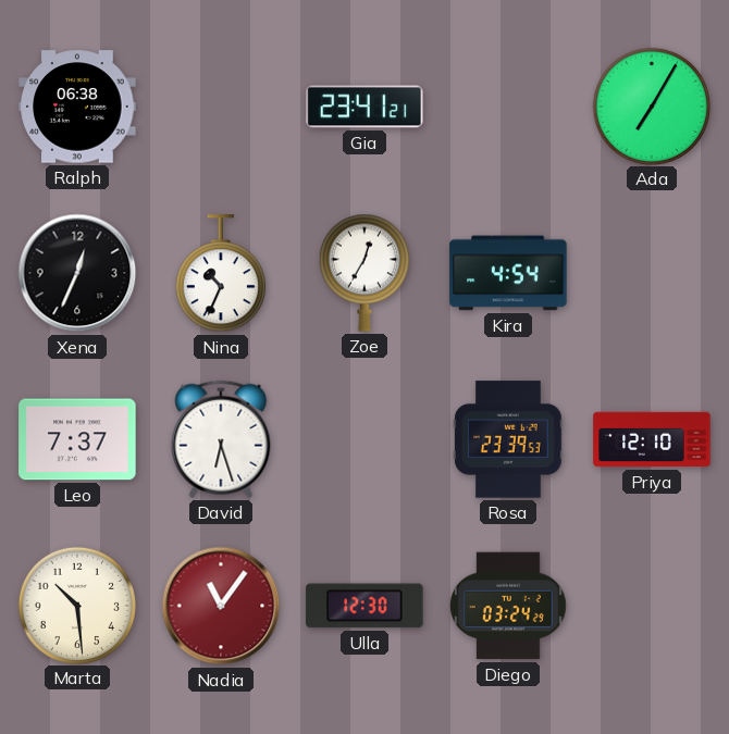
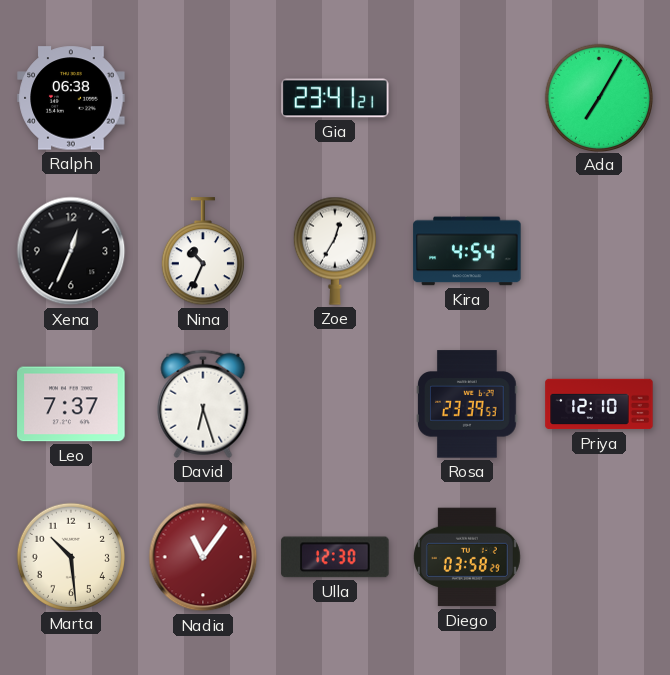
Diego: 03:24 -> 03:58 (467, 557)
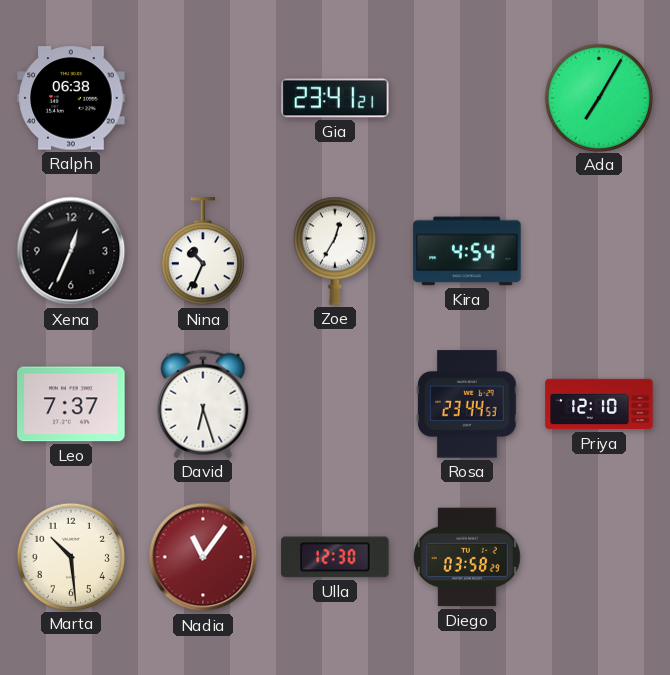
Rosa: 23:39 -> 23:44 (467, 404)
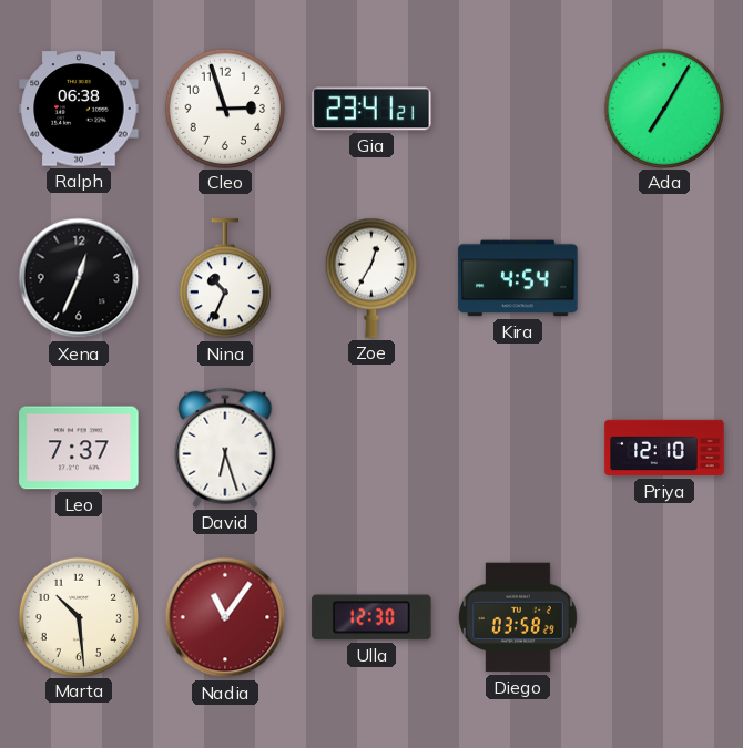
Cleo: none -> 2:57 (224, 107)
Rosa: 23:44 -> none (467, 404)
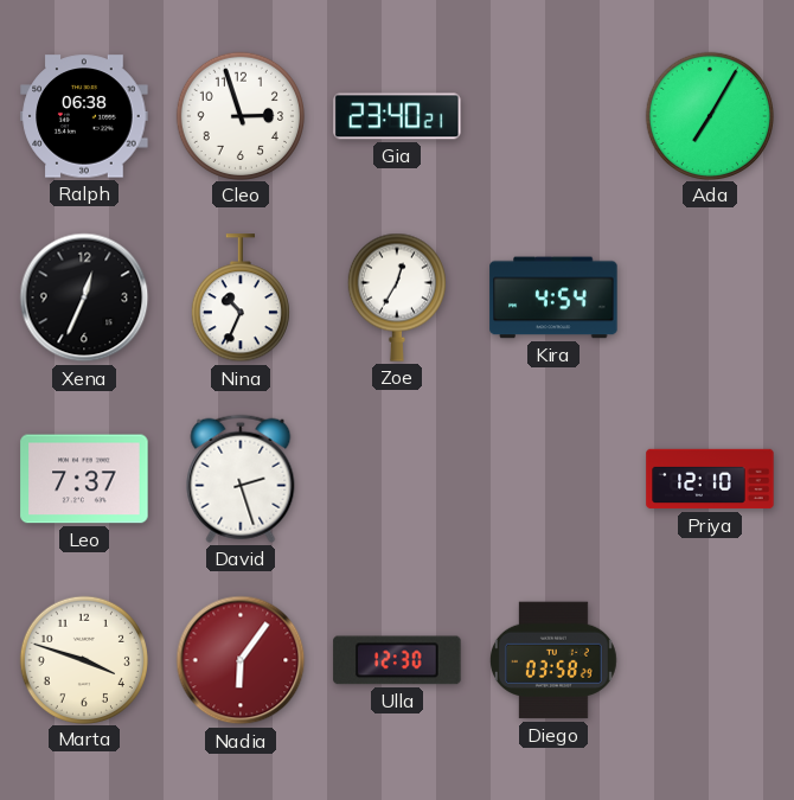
Gia: 23:41 -> 23:40 (397, 116)
David: 6:27 -> 2:27 (241, 479)
Marta: 10:29 -> 3:48 (83, 659)
Nadia: 11:06 -> 6:06 (241, 660)
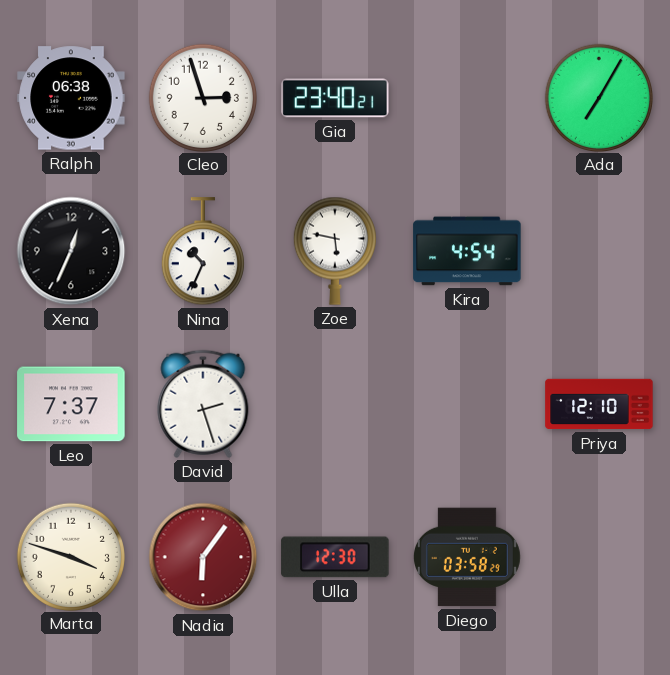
Zoe: 12:35 -> 5:47 (335, 251)
